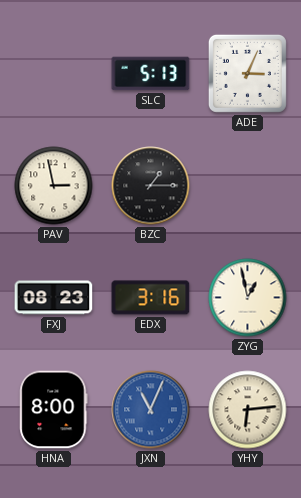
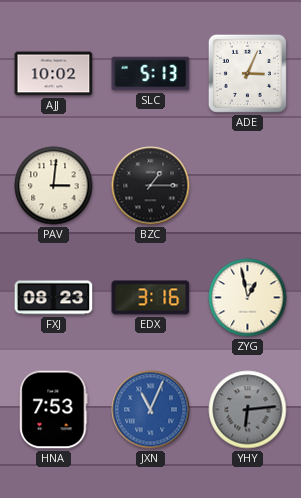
AJJ: none -> 10:02 (54, 74)
PAV: 2:58 -> 3:01 (54, 186)
HNA: 8:00 -> 7:53 (54, 410)
YHY dial: cream -> grey (248, 410)
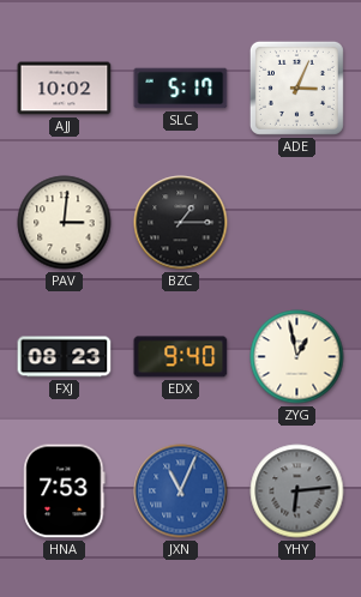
SLC: 5:13 -> 5:17 (181, 89)
EDX: 3:16 -> 9:40 (181, 357)
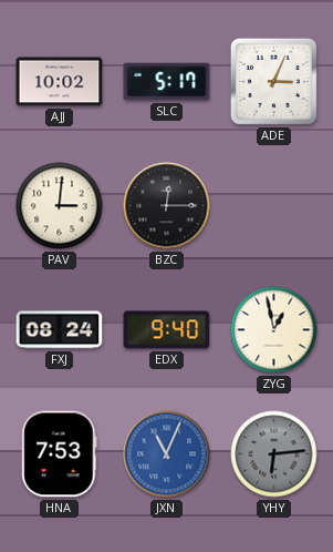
BZC: 1:15 -> 12:15 (167, 206)
FXJ: 08:23 -> 08:24 (60, 330)
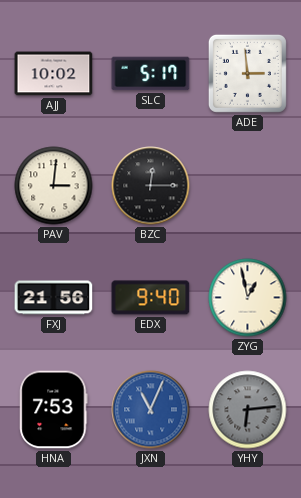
ADE: 3:04 -> 2:59 (247, 73)
FXJ: 08:24 -> 21:56 (54, 298)
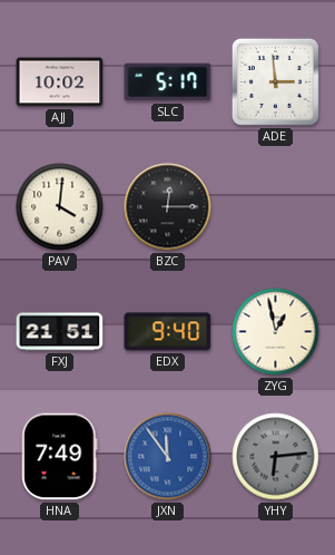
PAV: 3:01 -> 4:01 (60, 207)
FXJ: 21:56 -> 21:51 (60, 332)
HNA: 7:53 -> 7:49 (60, 457)
JXN: 11:04 -> 11:54 (168, 457)
